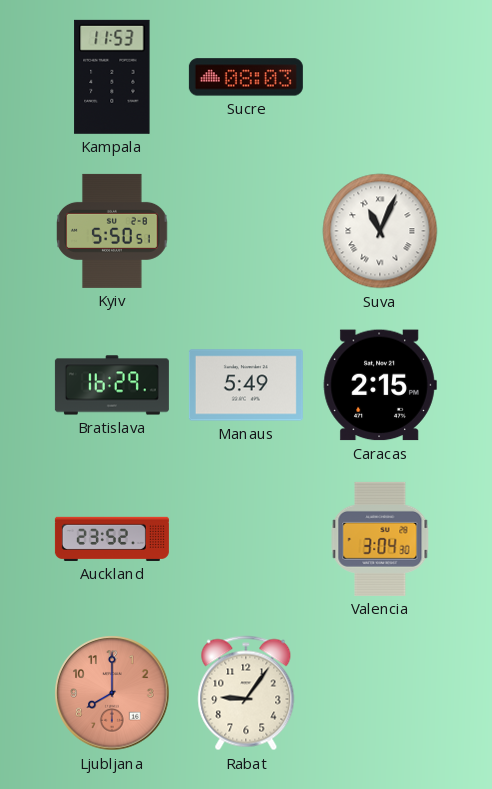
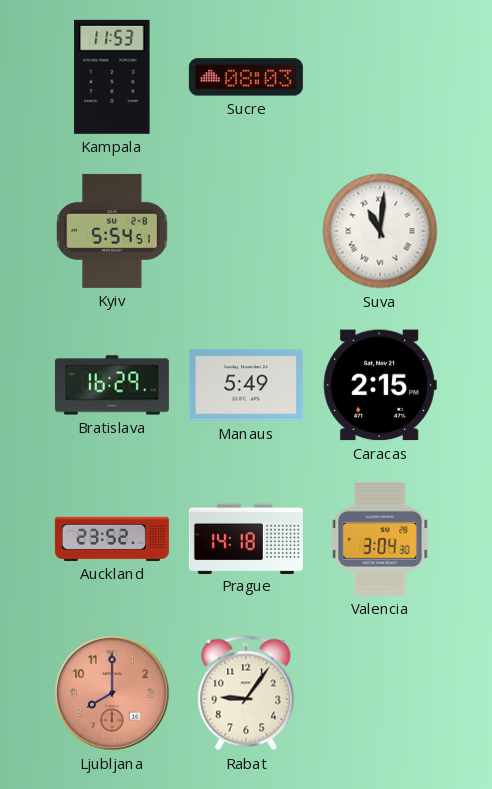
Kyiv: 5:50 -> 5:54 (112, 231)
Suva: 11:04 -> 11:01 (380, 231)
Prague: none -> 14:18 (246, 538)
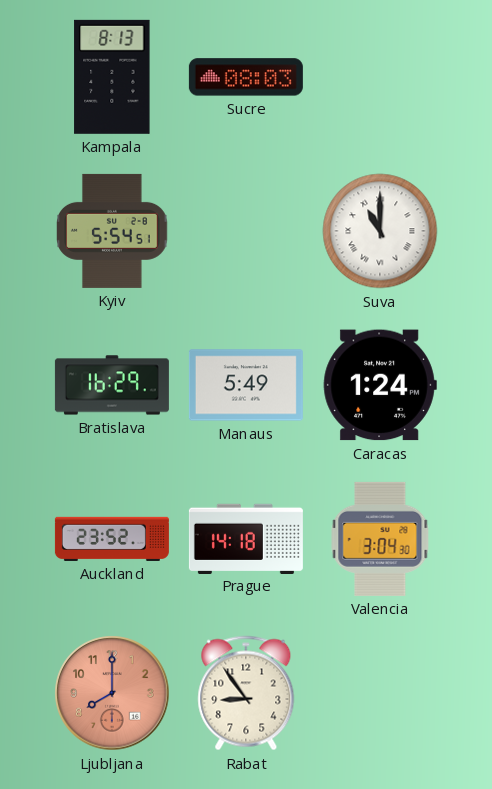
Kampala: 11:53 -> 8:13 (112, 77)
Suva: 11:01 -> 11:00 (380, 231)
Caracas: 2:15 -> 1:24 (380, 385)
Rabat: 9:06 -> 8:54 (246, 693)
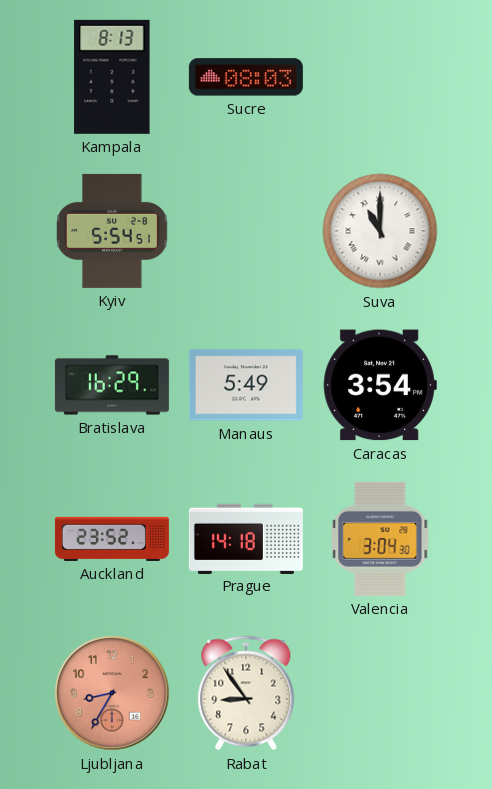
Caracas: 1:24 -> 3:54 (380, 385)
Ljubljana: 8:00 -> 8:35 (112, 693)
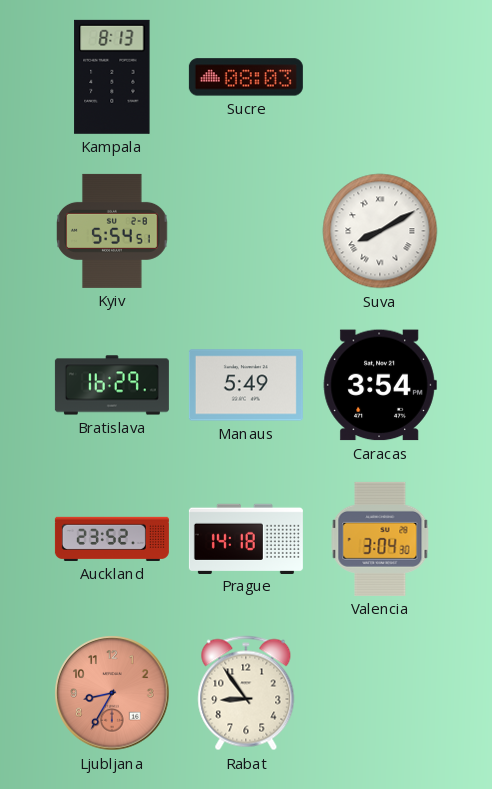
Suva: 11:00 -> 8:10 (380, 231)
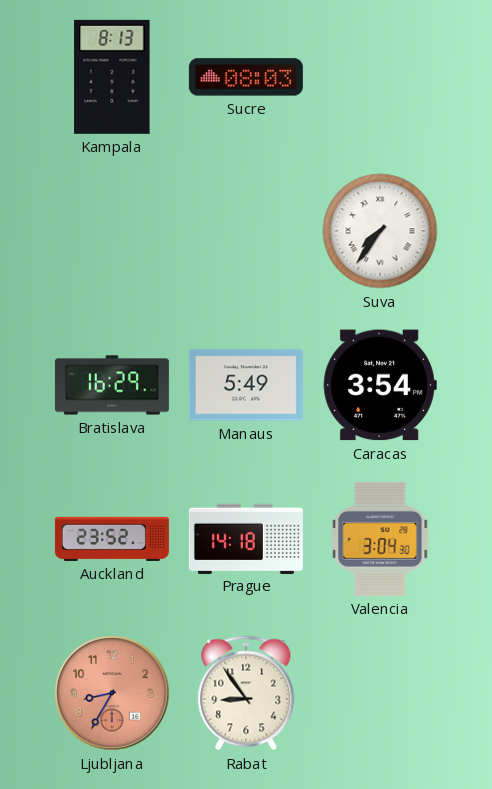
Kyiv: 5:54 -> none (112, 231)
Suva: 8:10 -> 7:36 (380, 231)
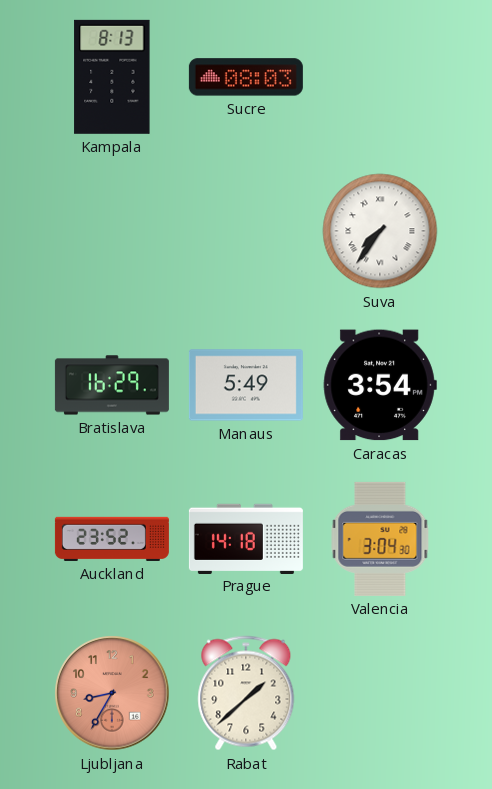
Rabat: 8:54 -> 1:38 (246, 693)
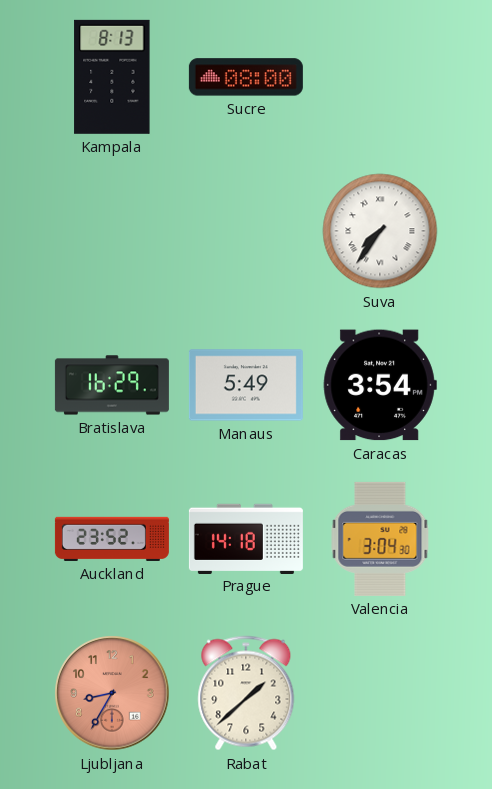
Sucre: 08:03 -> 08:00 (246, 77)
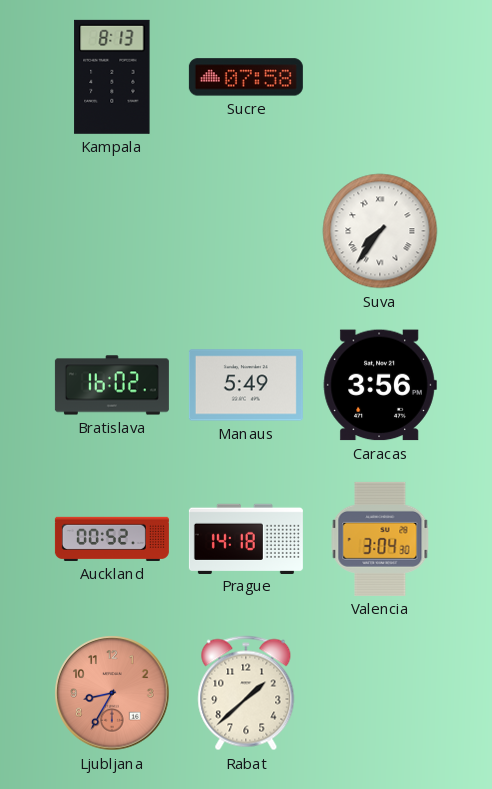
Sucre: 08:00 -> 07:58 (246, 77)
Bratislava: 16:29 -> 16:02 (112, 385)
Caracas: 3:54 -> 3:56 (380, 385)
Auckland: 23:52 -> 00:52 (112, 539)
